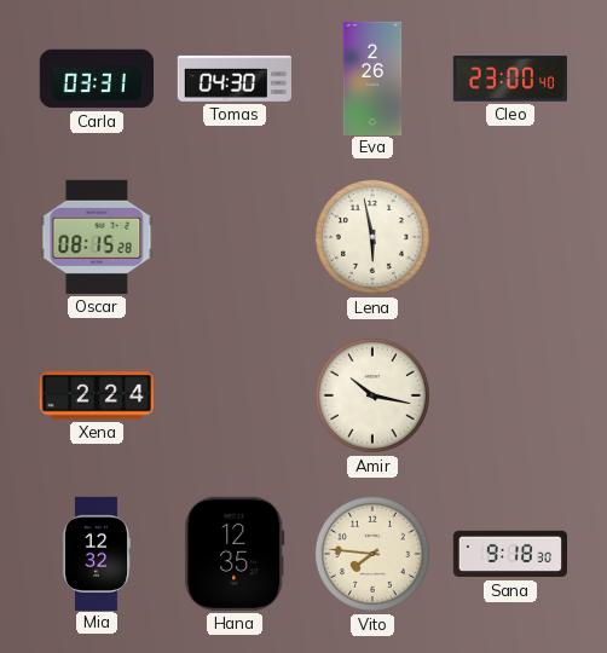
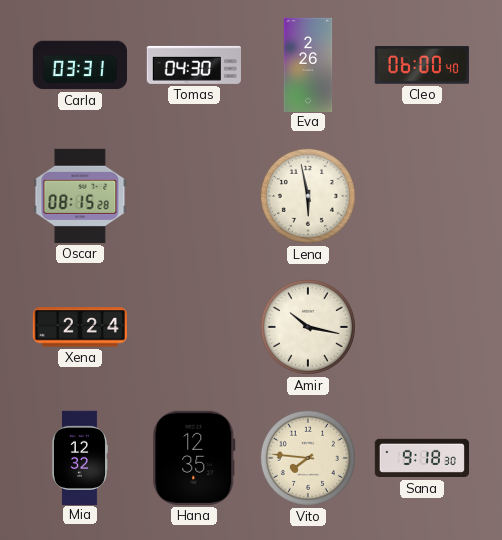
Cleo: 23:00 -> 06:00 (422, 65)
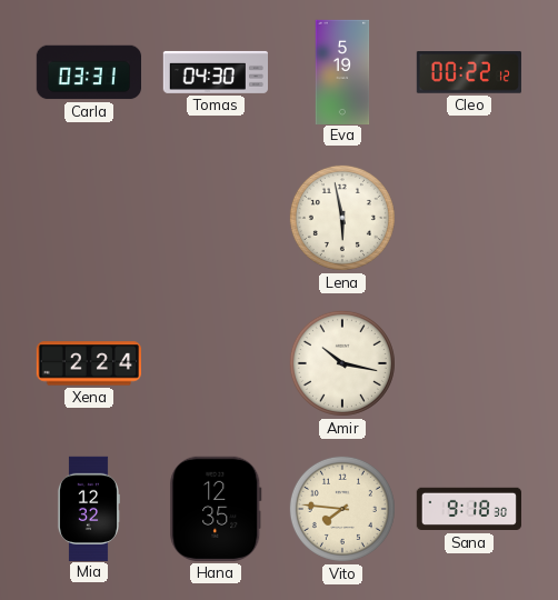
Eva: 2:26 -> 5:19 (342, 71)
Cleo: 06:00 -> 00:22 (469, 72)
Oscar: 08:15 -> none (80, 196)
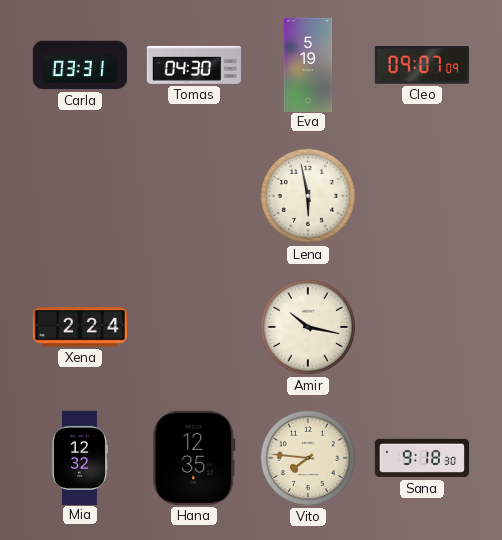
Cleo: 00:22 -> 09:07 (422, 65)
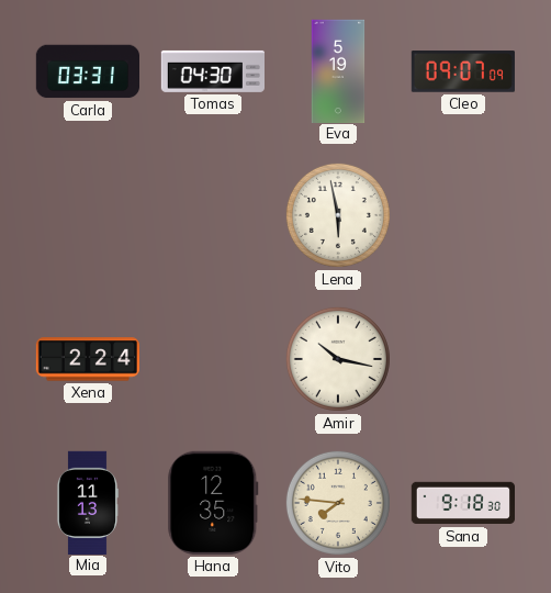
Mia: 12:32 -> 11:13 (87, 502)
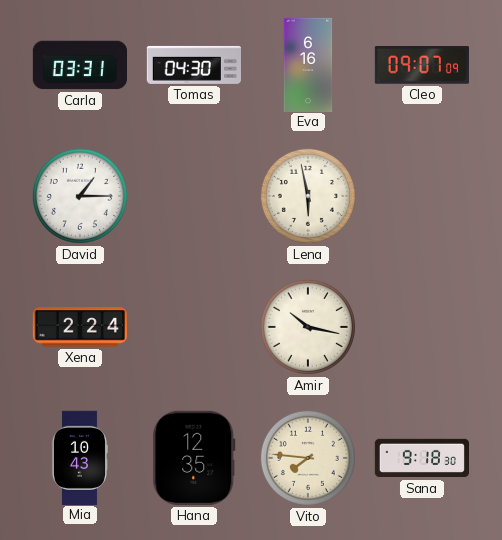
Eva: 5:19 -> 6:16 (308, 64)
David: none -> 1:15 (80, 196)
Mia: 11:13 -> 10:43 (79, 457)
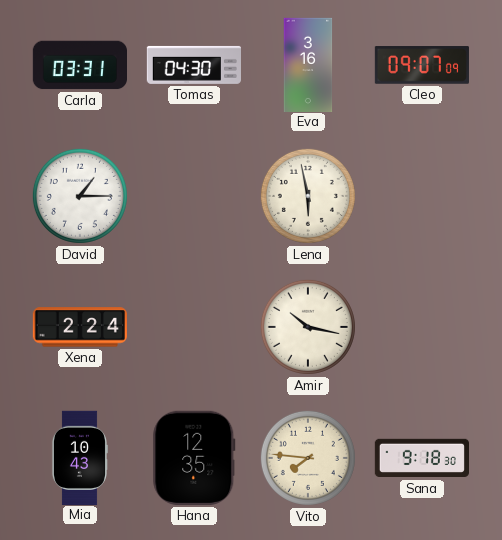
Eva: 6:16 -> 3:16 (308, 64)
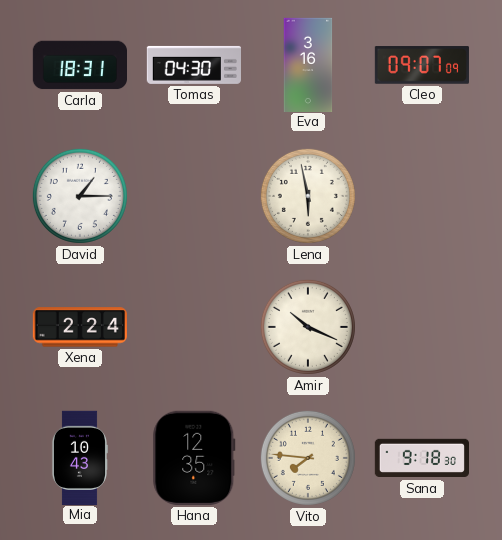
Carla: 03:31 -> 18:31 (79, 65)
Amir: 10:17 -> 10:19 (308, 327)
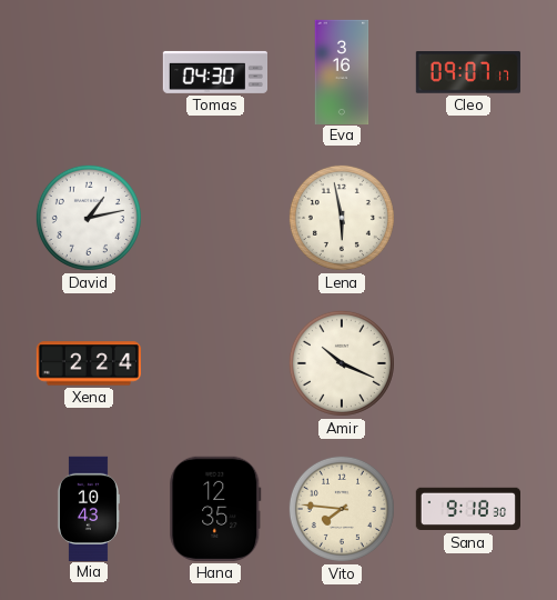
Carla: 18:31 -> none (79, 65)
Cleo: 09:07:09 -> 09:07:17 (468, 72)
David: 1:15 -> 1:13 (89, 218)
